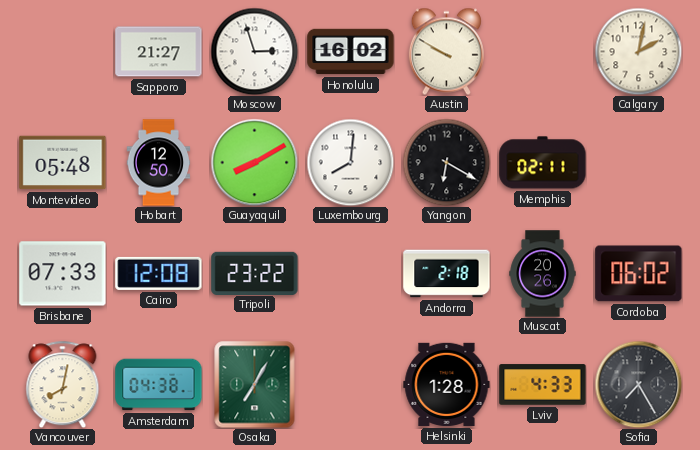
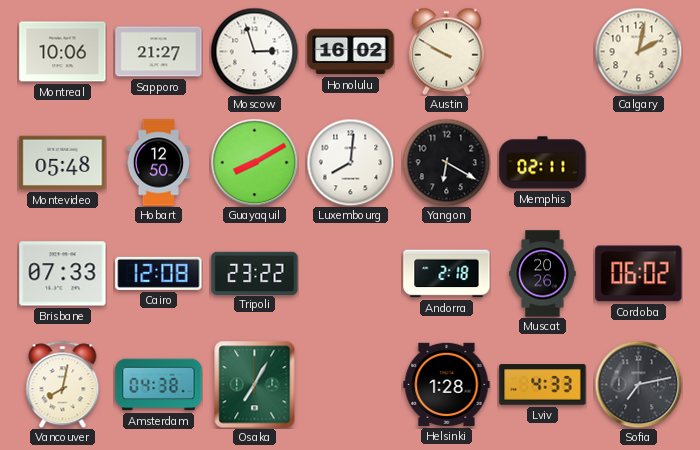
Montreal: none -> 10:06 (63, 52)
Sofia: 7:25 -> 7:13 (638, 384)
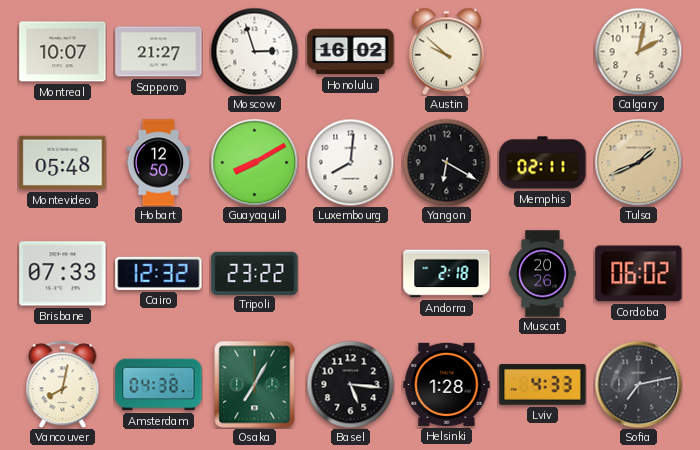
Montreal: 10:06 -> 10:07 (63, 52)
Austin: 9:50 -> 9:52 (446, 51)
Tulsa: none -> 1:41 (638, 162)
Cairo: 12:08 -> 12:32 (159, 273)
Basel: none -> 5:16 (350, 384)
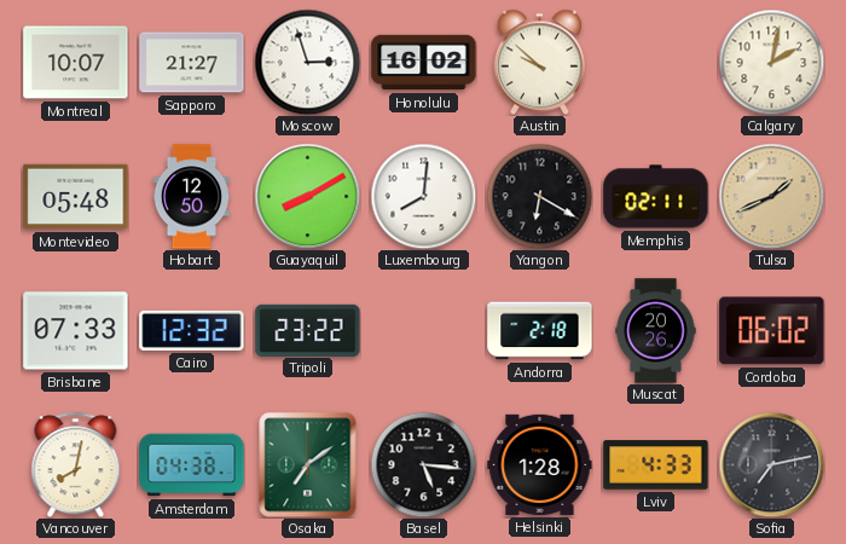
Osaka: 7:05 -> 7:09 (308, 464)
